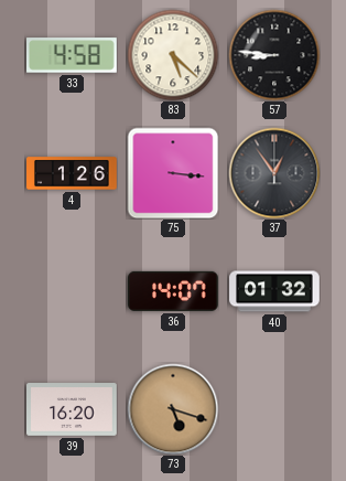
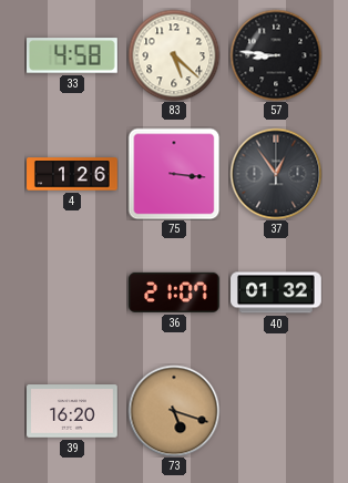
36: 14:07 -> 21:07 (175, 292)
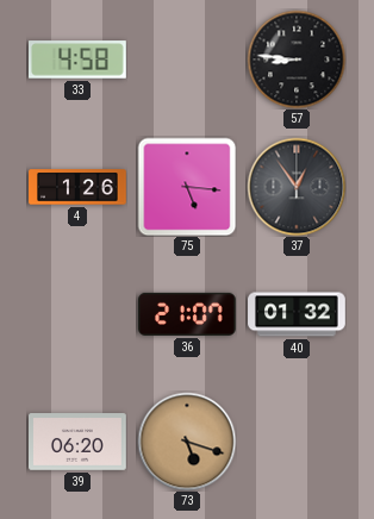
83: 5:22 -> none (174, 55)
75: 3:16 -> 5:16 (187, 187)
39: 16:20 -> 06:20 (79, 442)
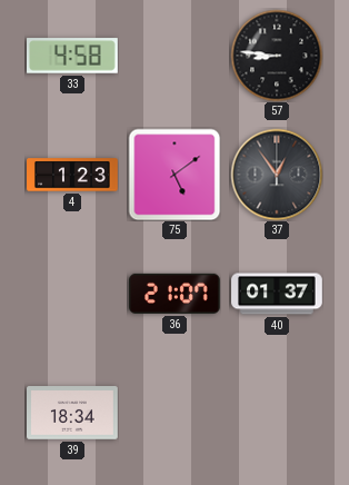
4: 1:26 -> 1:23 (72, 175)
75: 5:16 -> 5:09 (174, 175)
40: 01:32 -> 01:37 (277, 294)
39: 06:20 -> 18:34 (73, 413)
73: 5:18 -> none (187, 442)
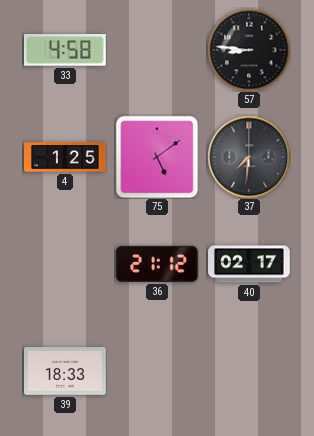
4: 1:23 -> 1:25 (65, 157)
37: 12:54 -> 7:31 (249, 157)
36: 21:07 -> 21:12 (158, 264)
40: 01:37 -> 02:17 (249, 264)
39: 18:34 -> 18:33 (66, 371)
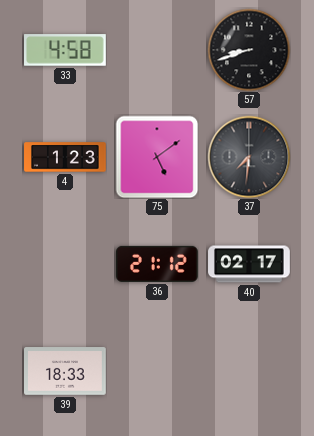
57: 8:46 -> 8:42 (249, 50)
4: 1:25 -> 1:23 (65, 157)
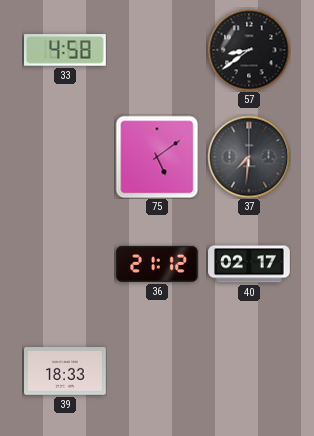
57: 8:42 -> 8:39 (249, 50)
4: 1:23 -> none (65, 157)
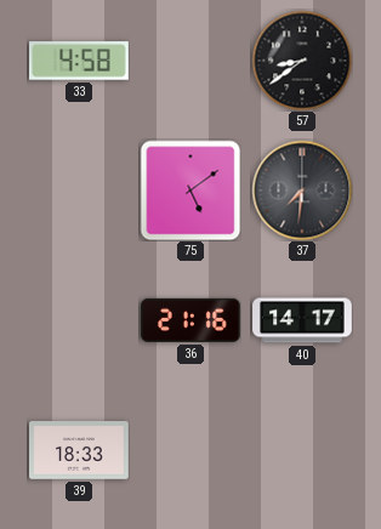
36: 21:12 -> 21:16 (192, 320)
40: 02:17 -> 14:17 (302, 320)
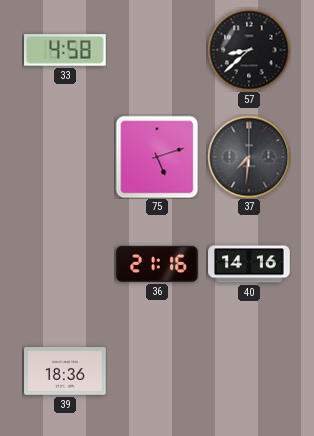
57: 8:39 -> 8:38 (249, 50)
75: 5:09 -> 5:12 (157, 157)
40: 14:17 -> 14:16 (249, 264)
39: 18:33 -> 18:36 (66, 371)
